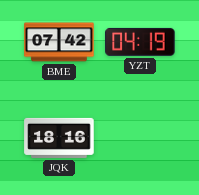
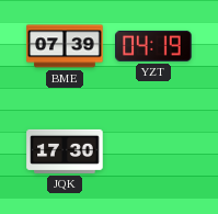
BME: 07:42 -> 07:39 (65, 46)
JQK: 18:16 -> 17:30 (65, 151)
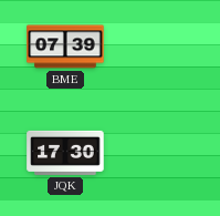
YZT: 04:19 -> none (153, 46)
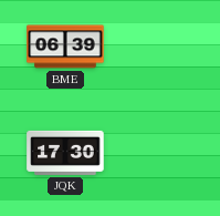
BME: 07:39 -> 06:39 (65, 47)
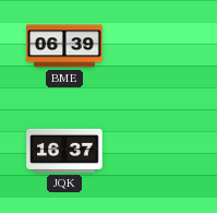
JQK: 17:30 -> 16:37 (64, 151)
